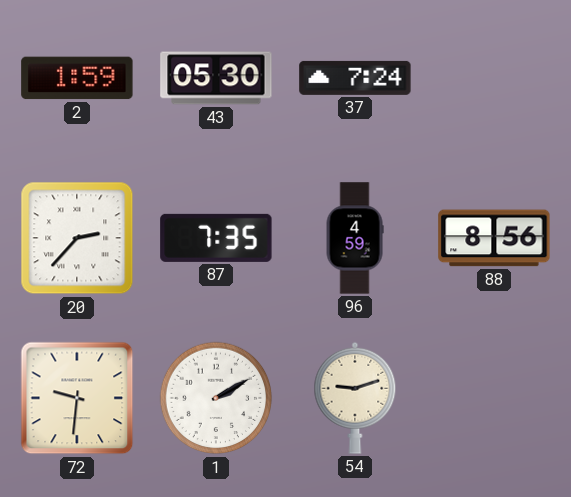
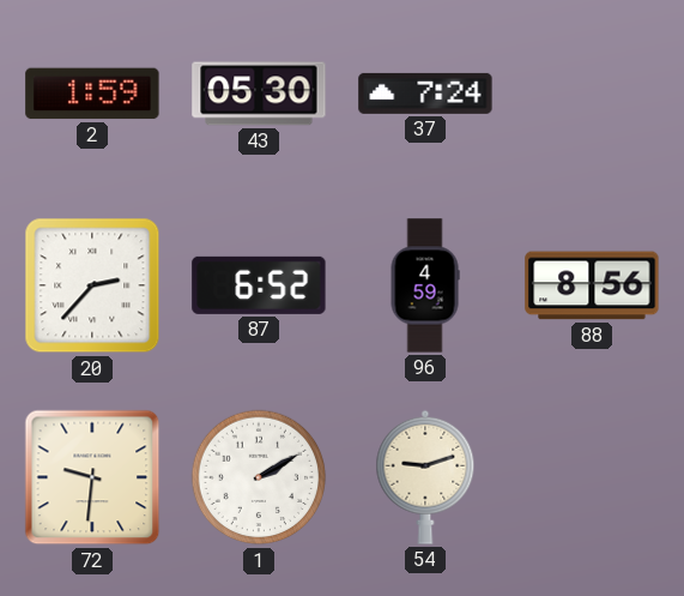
87: 7:35 -> 6:52 (259, 285)
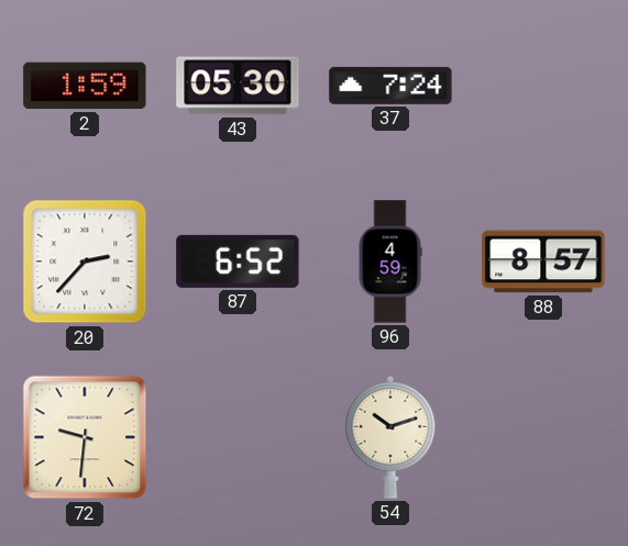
88: 8:56 -> 8:57 (543, 261)
1: 2:10 -> none (259, 477)
54: 9:12 -> 10:12 (390, 437)
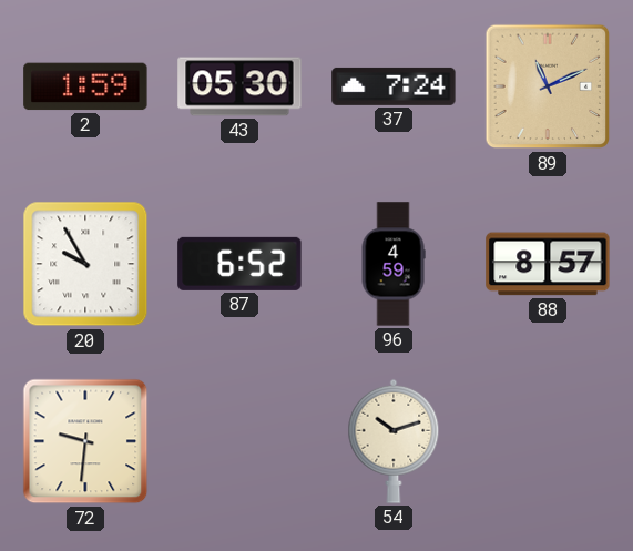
89: none -> 11:11 (548, 86)
20: 2:37 -> 9:55 (85, 264)
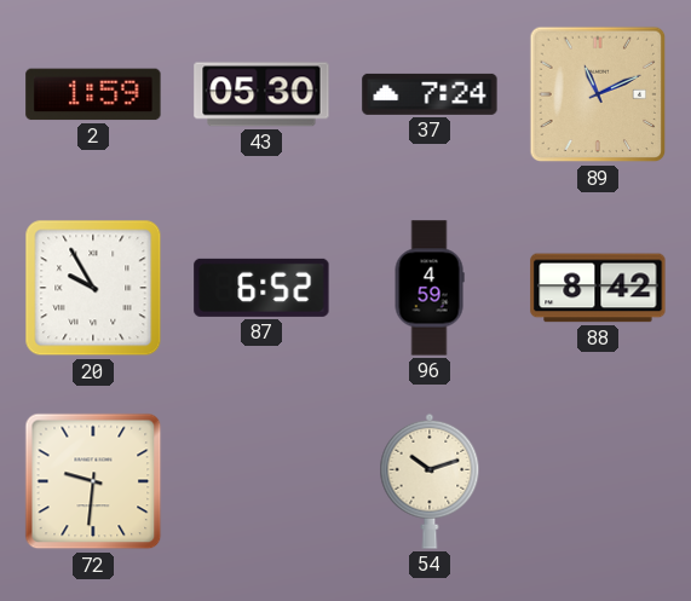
88: 8:57 -> 8:42 (598, 288)
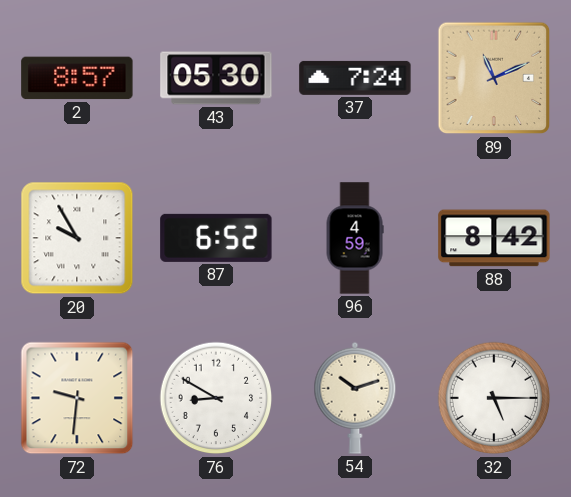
2: 1:59 -> 8:57 (77, 78)
76: none -> 8:50 (216, 398)
32: none -> 5:15 (494, 398)
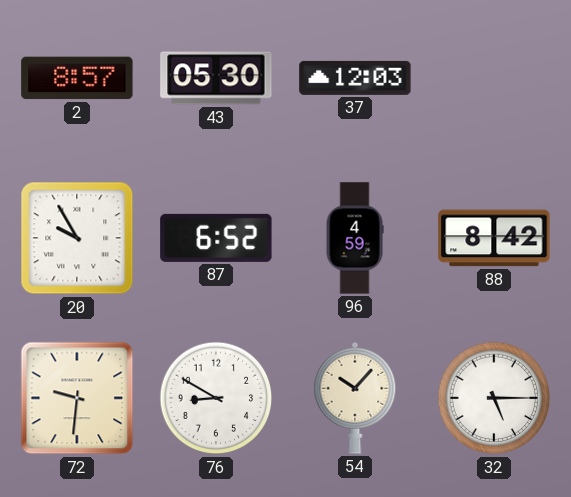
37: 7:24 -> 12:03 (355, 78)
89: 11:11 -> none (494, 78)
54: 10:12 -> 10:07 (355, 398)
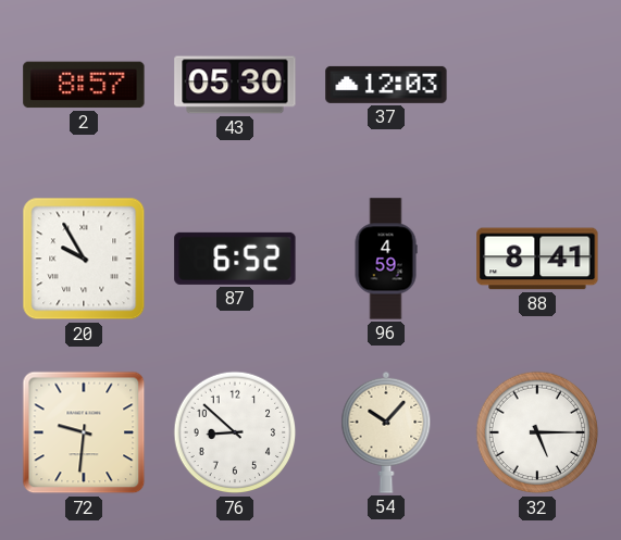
88: 8:42 -> 8:41 (537, 259)
76: 8:50 -> 8:52 (235, 432)
